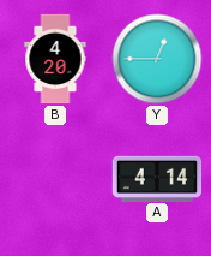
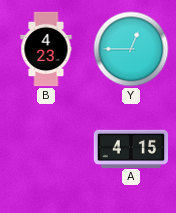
B: 4:20 -> 4:23 (46, 49)
A: 4:14 -> 4:15 (131, 148)
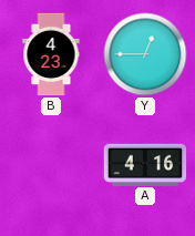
A: 4:15 -> 4:16 (145, 164)
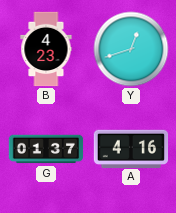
Y: 12:45 -> 12:42 (131, 49)
G: none -> 01:37 (46, 149)
